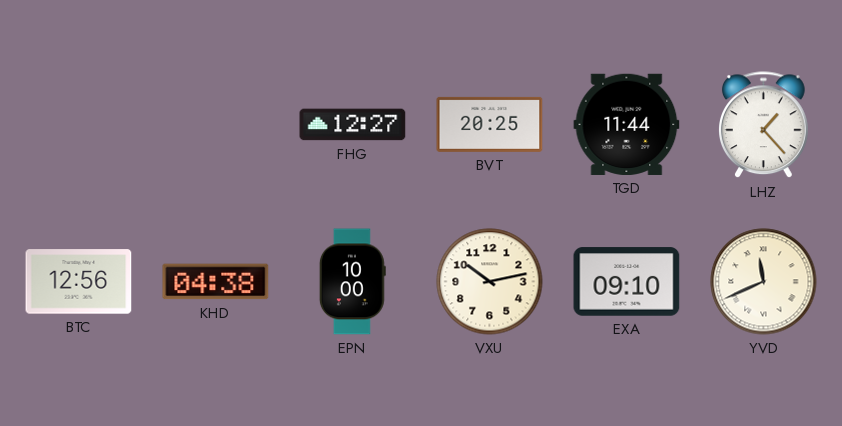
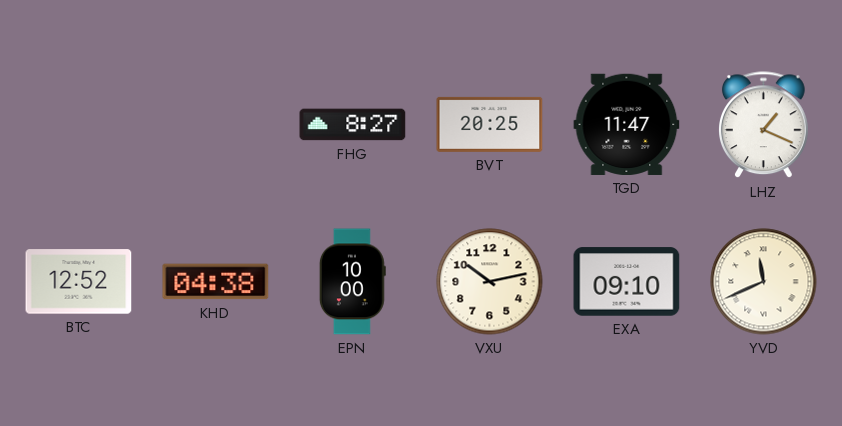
FHG: 12:27 -> 8:27 (353, 125)
TGD: 11:44 -> 11:47 (627, 124)
LHZ: 1:23 -> 1:19 (764, 125)
BTC: 12:56 -> 12:52 (79, 282)
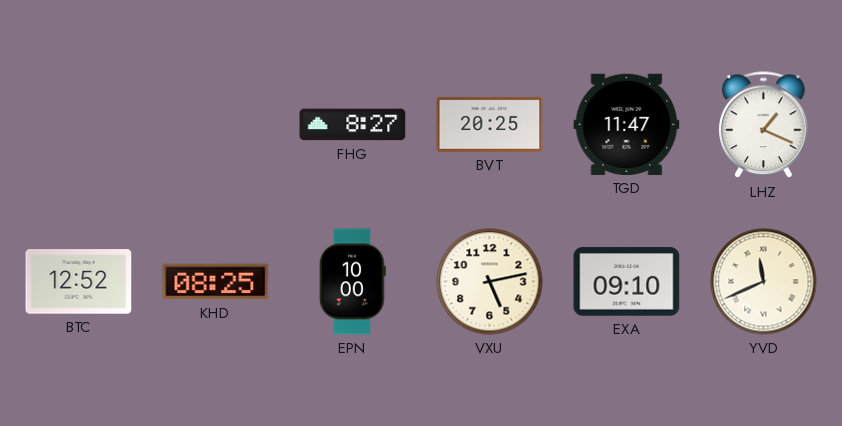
KHD: 04:38 -> 08:25 (216, 282)
VXU: 10:13 -> 5:13 (490, 282)
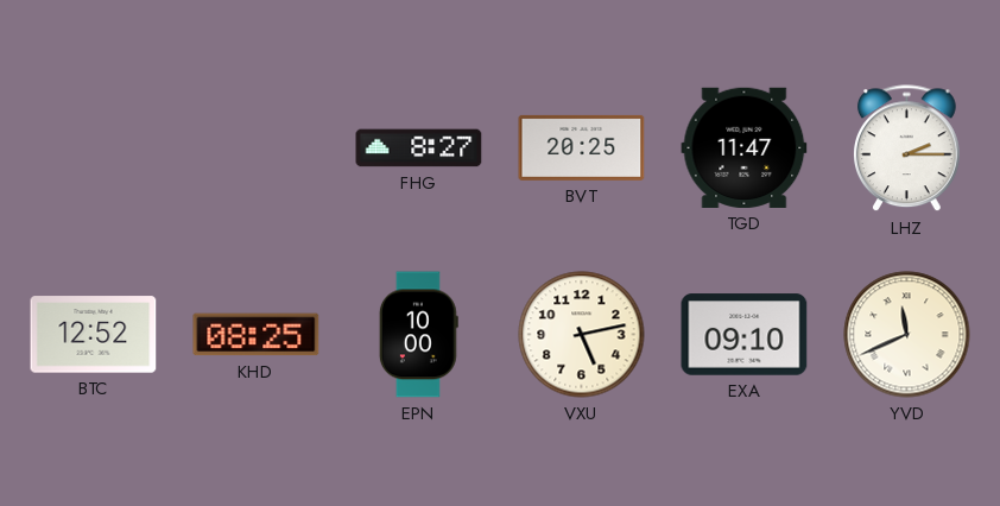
LHZ: 1:19 -> 2:15 (907, 148)
